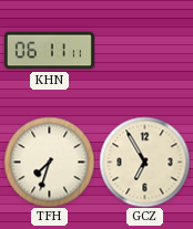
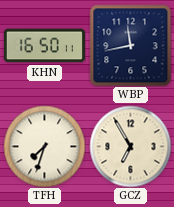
KHN: 06:11 -> 16:50 (44, 46)
WBP: none -> 11:43 (130, 45)
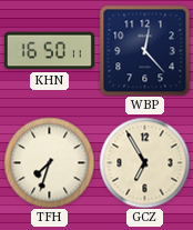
WBP: 11:43 -> 12:23 (144, 50)
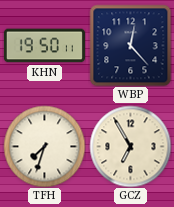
KHN: 16:50 -> 19:50 (44, 46)
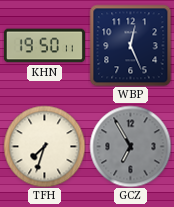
WBP: 12:23 -> 12:26 (130, 45)
GCZ dial: cream -> grey (130, 146)
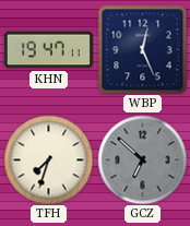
KHN: 19:50 -> 19:47 (48, 50)
GCZ: 6:55 -> 6:52 (142, 159)
